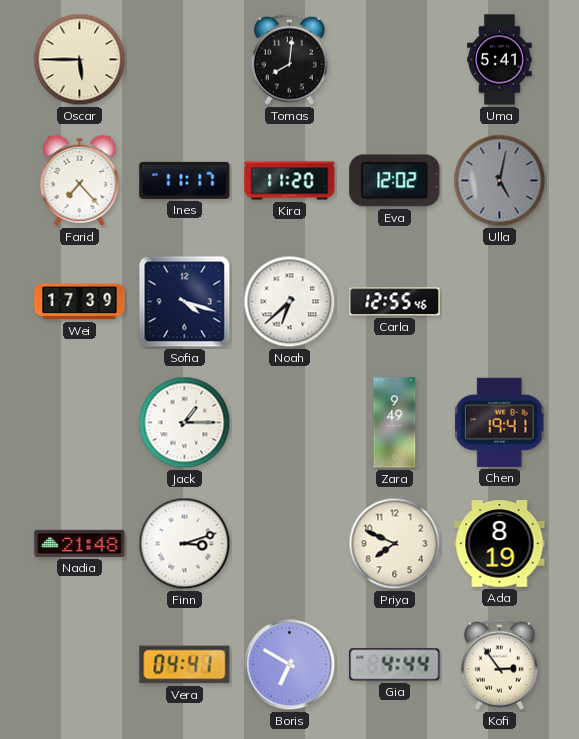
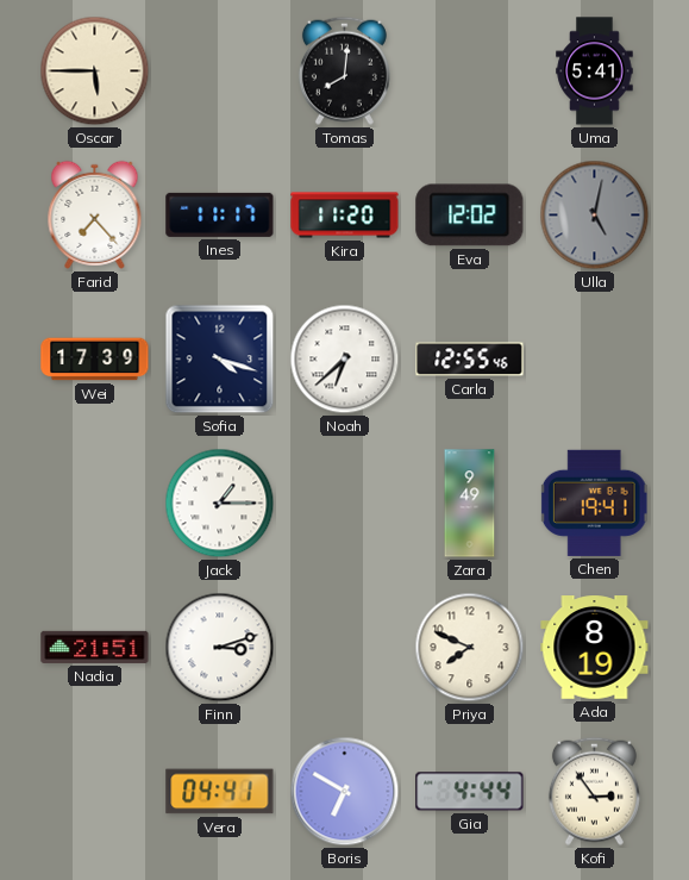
Nadia: 21:48 -> 21:51 (95, 647)
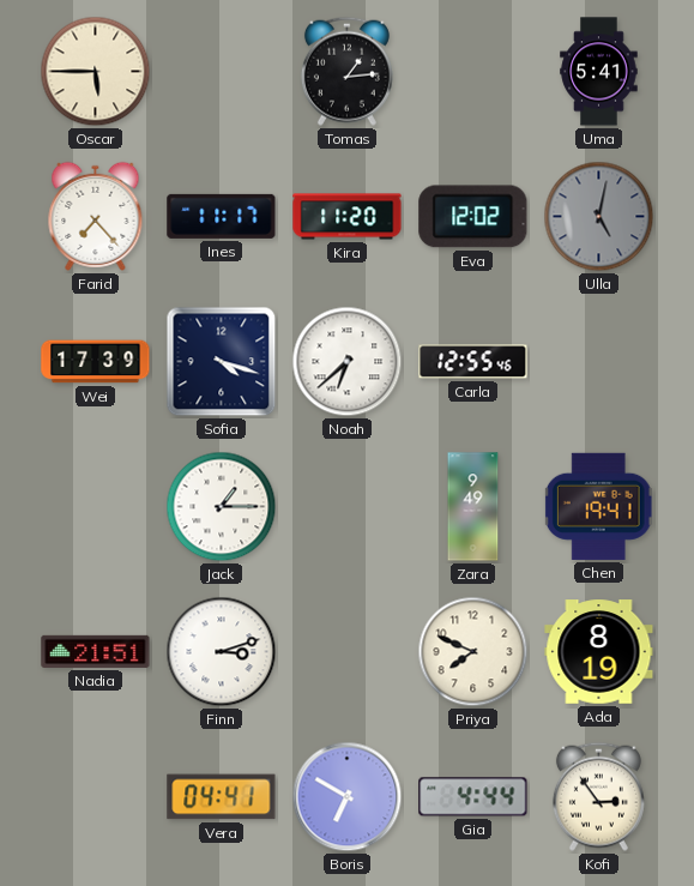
Tomas: 8:01 -> 1:14 (346, 71)
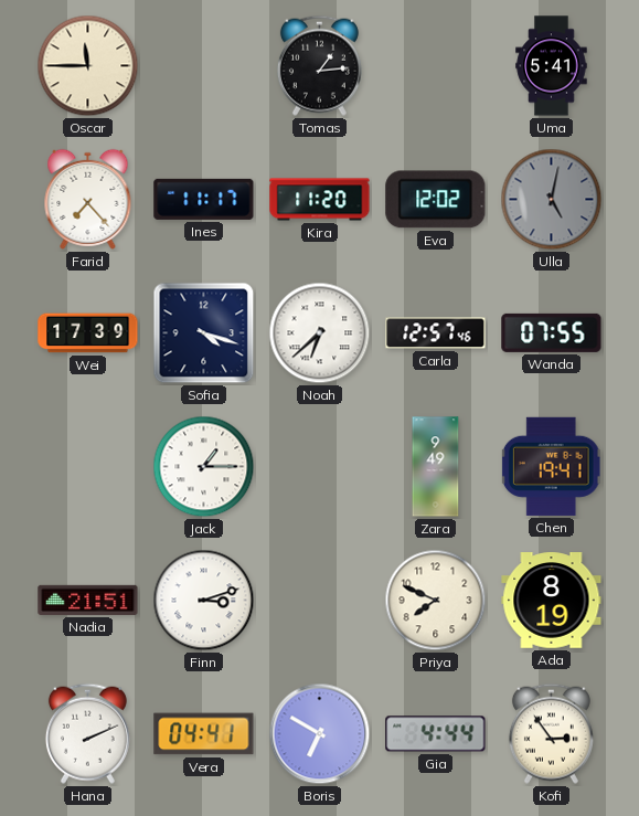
Oscar: 5:45 -> 11:45 (88, 66)
Carla: 12:55 -> 12:57 (436, 333)
Wanda: none -> 07:55 (552, 332)
Hana: none -> 2:11 (87, 733)
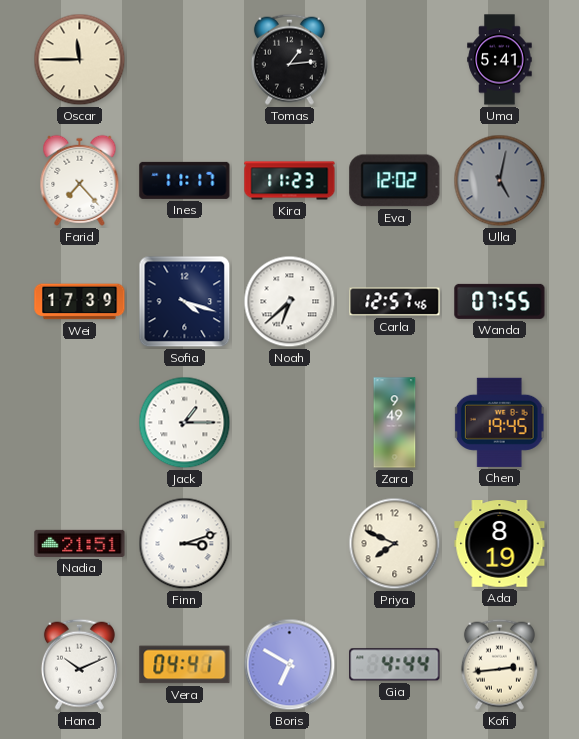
Kira: 11:20 -> 11:23 (290, 181)
Chen: 19:41 -> 19:45 (499, 422)
Hana: 2:11 -> 10:11 (79, 664)
Kofi: 2:54 -> 2:44 (499, 664)
